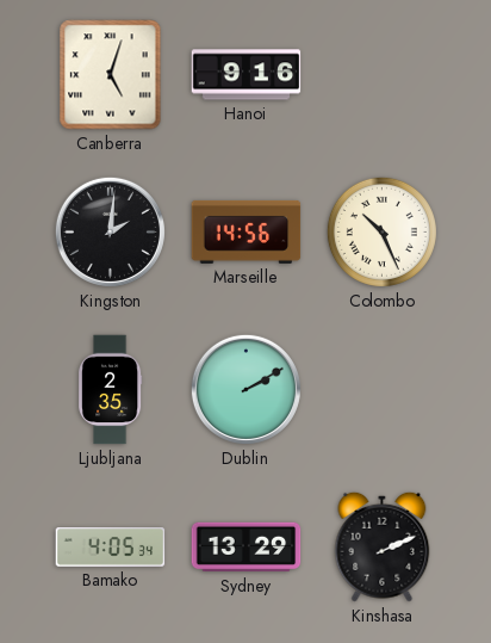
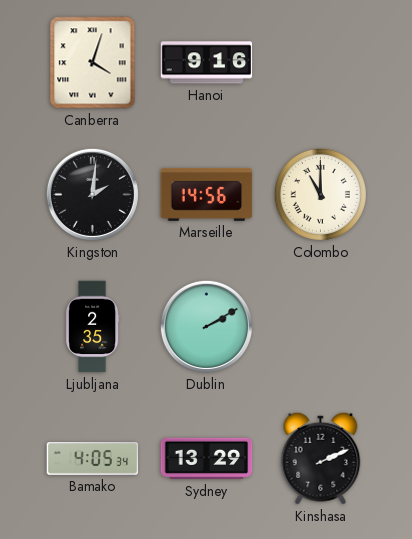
Canberra: 5:03 -> 4:03 (93, 63)
Colombo: 10:26 -> 11:00 (320, 194)
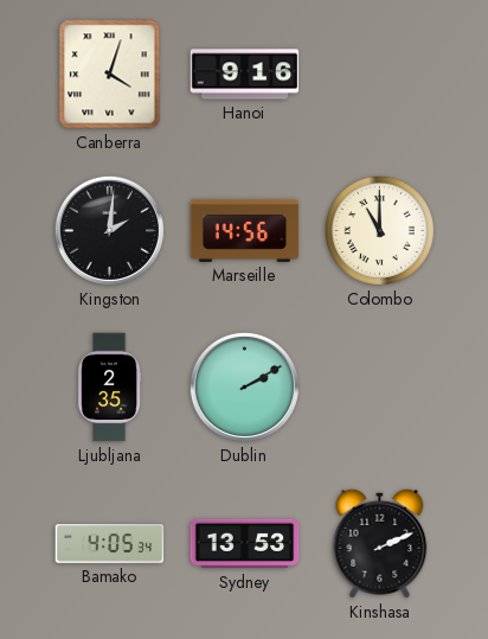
Sydney: 13:29 -> 13:53 (245, 544)
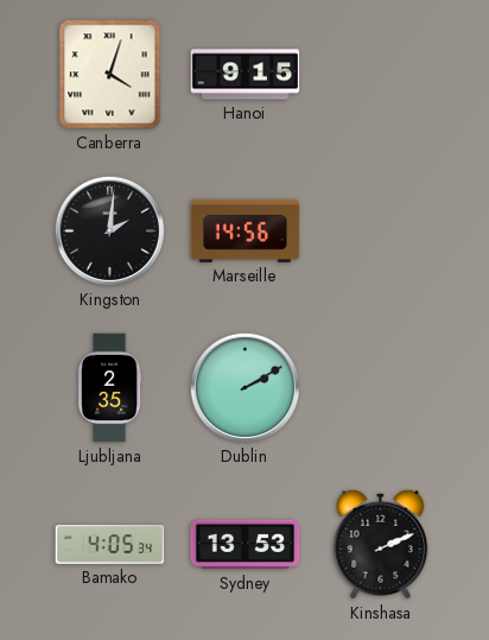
Hanoi: 9:16 -> 9:15 (246, 75)
Colombo: 11:00 -> none (379, 230)
